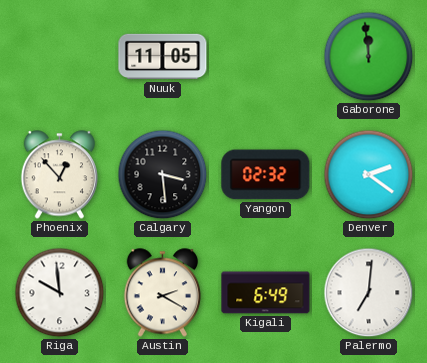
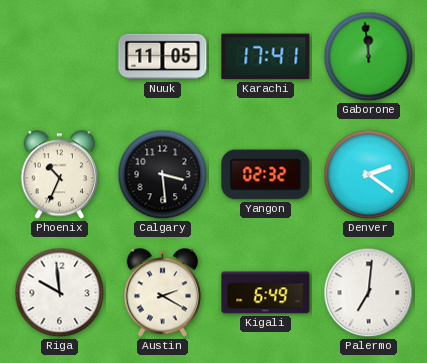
Karachi: none -> 17:41 (266, 57)
Phoenix: 12:53 -> 10:34 (59, 175)
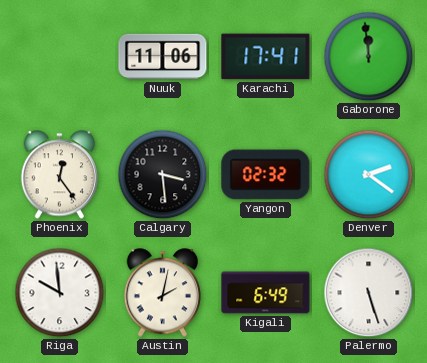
Nuuk: 11:05 -> 11:06 (163, 57)
Phoenix: 10:34 -> 12:24 (59, 175)
Austin: 2:20 -> 2:02 (162, 293)
Palermo: 7:01 -> 5:27 (369, 293)
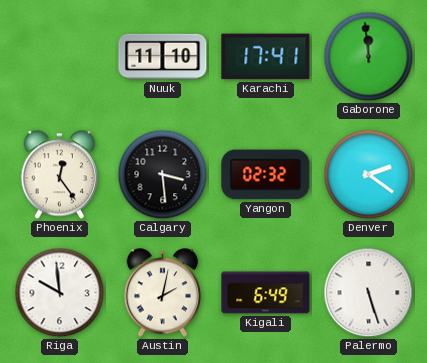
Nuuk: 11:06 -> 11:10 (163, 57)
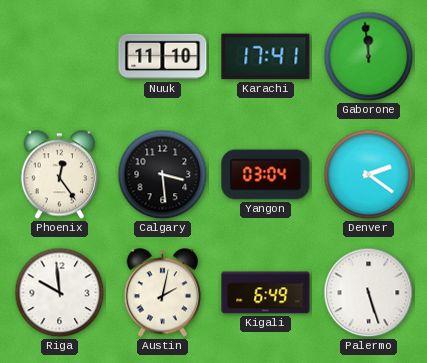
Yangon: 02:32 -> 03:04 (266, 175)
